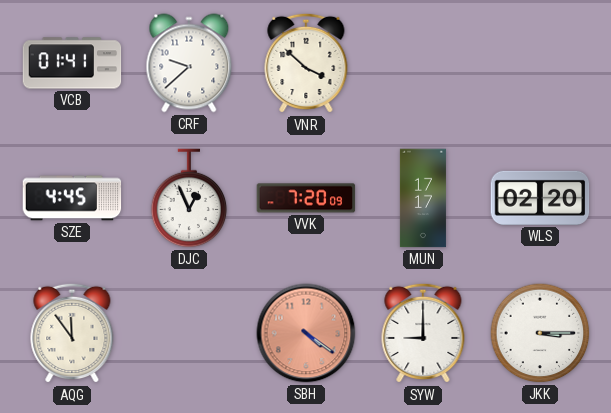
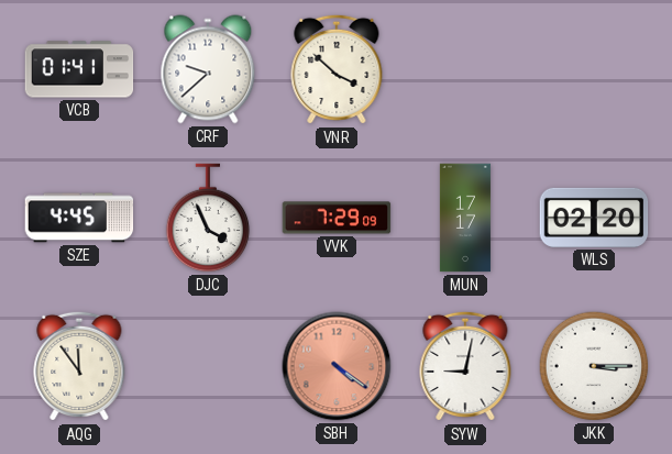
DJC: 12:56 -> 3:56 (208, 218)
VVK: 7:20 -> 7:29 (337, 218)
SYW: 9:00 -> 9:02 (465, 366)
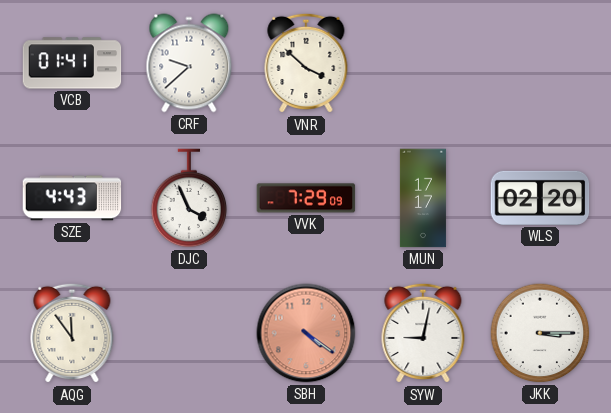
SZE: 4:45 -> 4:43 (72, 198)
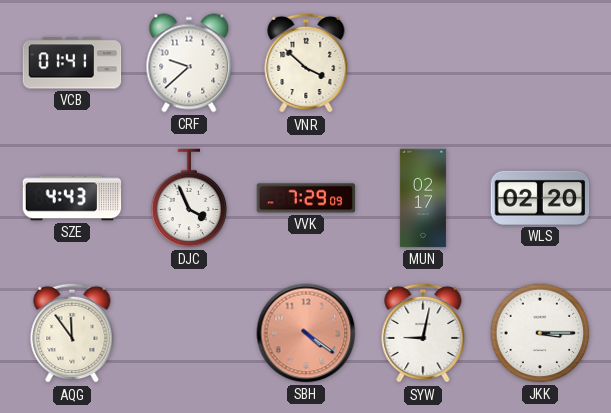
MUN: 17:17 -> 02:17 (423, 198)
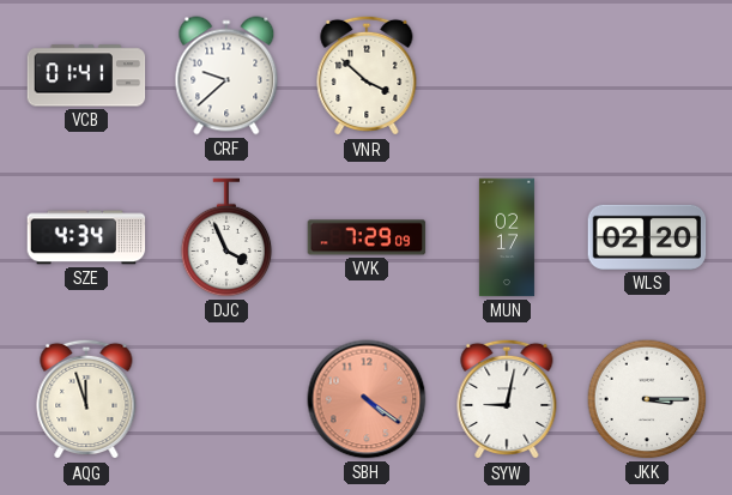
SZE: 4:43 -> 4:34 (86, 237)
AQG: 11:54 -> 11:57 (86, 399)
